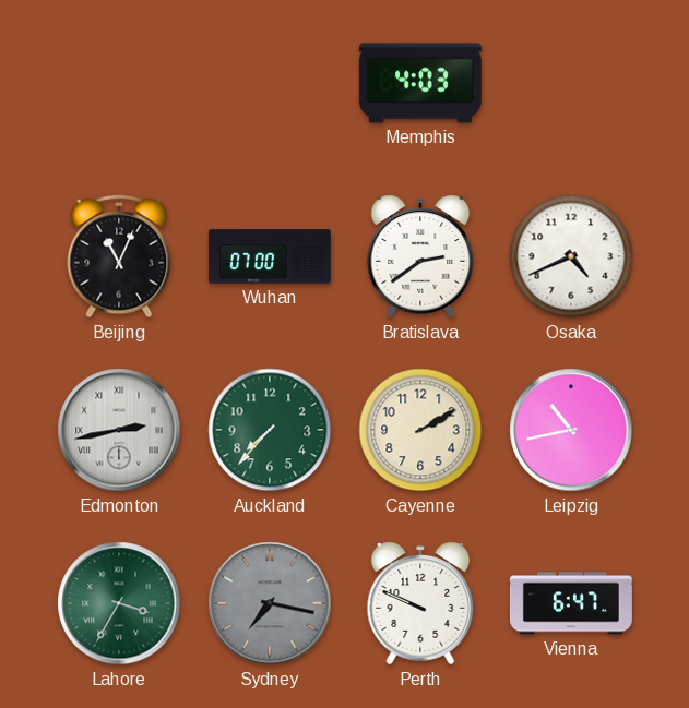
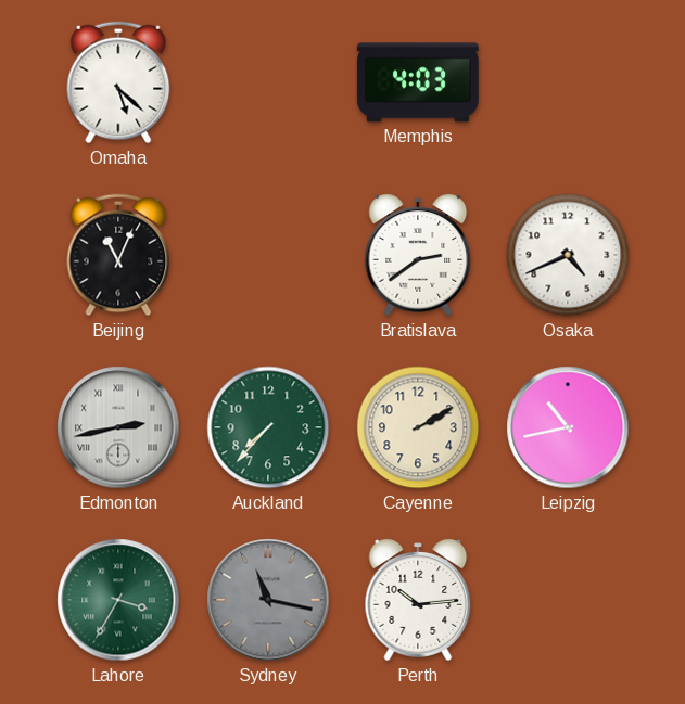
Omaha: none -> 5:22 (118, 82)
Wuhan: 07:00 -> none (270, 256)
Sydney: 7:17 -> 11:17 (268, 600)
Perth: 9:49 -> 10:14 (418, 600)
Vienna: 6:47 -> none (571, 603)
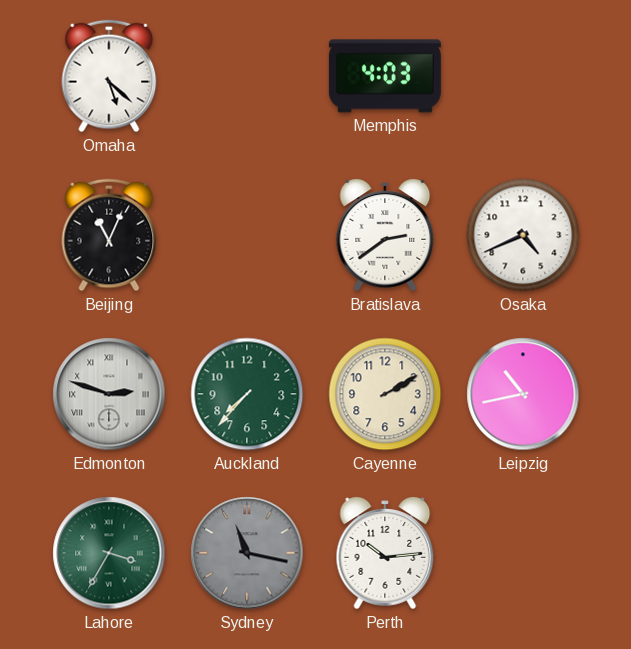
Edmonton: 2:43 -> 2:48 (109, 394)
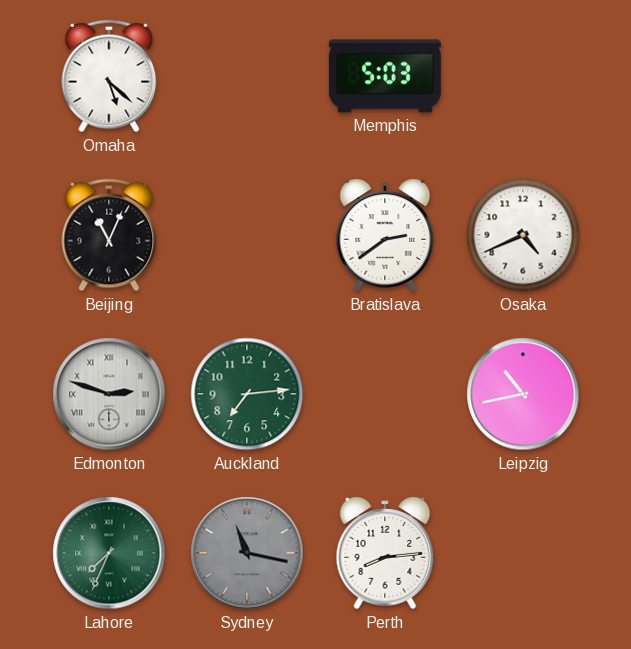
Memphis: 4:03 -> 5:03 (385, 76)
Auckland: 7:37 -> 7:14 (247, 394)
Cayenne: 2:10 -> none (385, 394)
Lahore: 3:35 -> 7:34 (109, 553)
Perth: 10:14 -> 8:14 (385, 553)
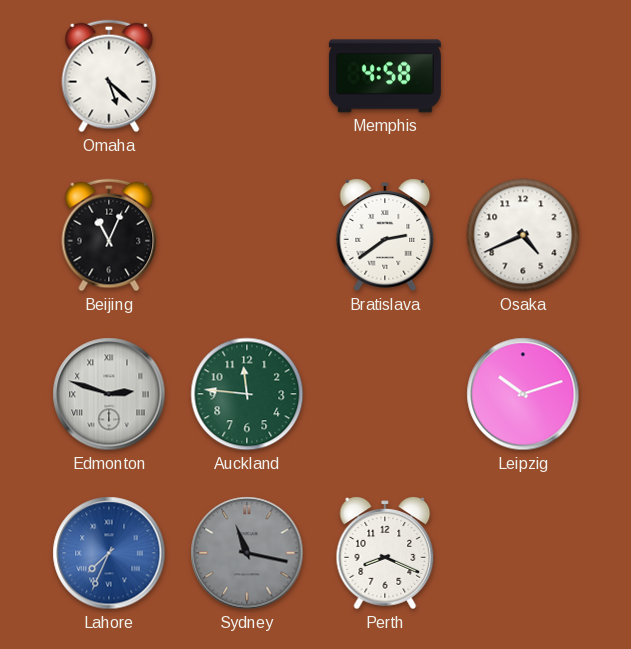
Memphis: 5:03 -> 4:58 (385, 76)
Auckland: 7:14 -> 11:46 (247, 394)
Leipzig: 10:43 -> 10:12 (523, 394)
Lahore dial: green -> blue (109, 553)
Perth: 8:14 -> 8:19 (385, 553)
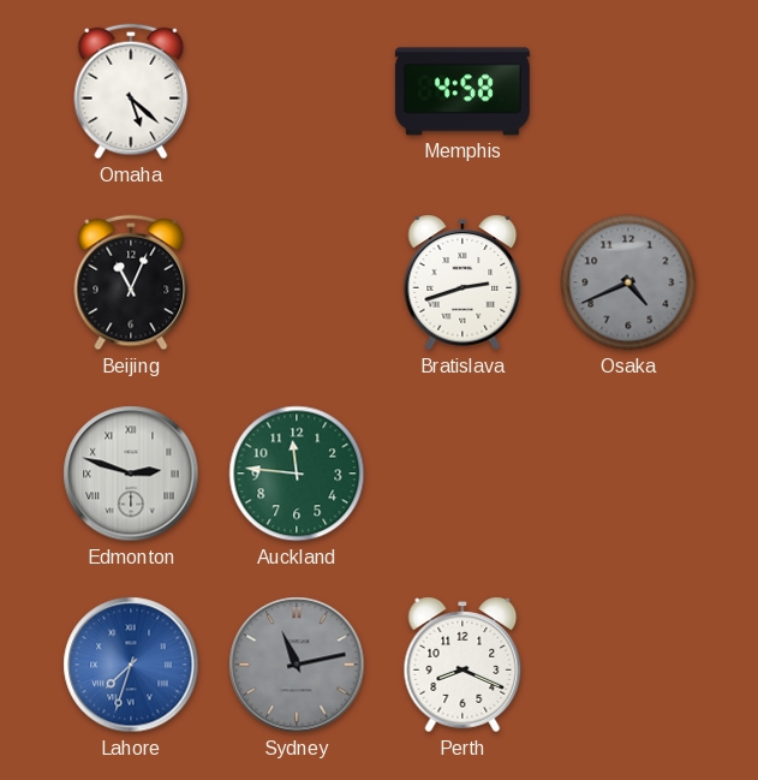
Bratislava: 2:39 -> 2:42 (462, 282)
Osaka dial: white -> grey (628, 282)
Leipzig: 10:12 -> none (523, 394)
Lahore: 7:34 -> 7:33 (131, 665)
Sydney: 11:17 -> 11:13 (297, 665)
